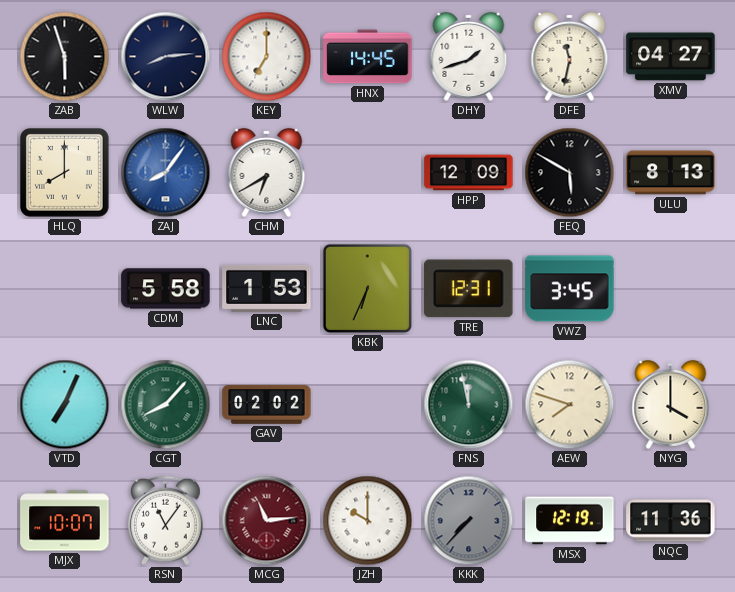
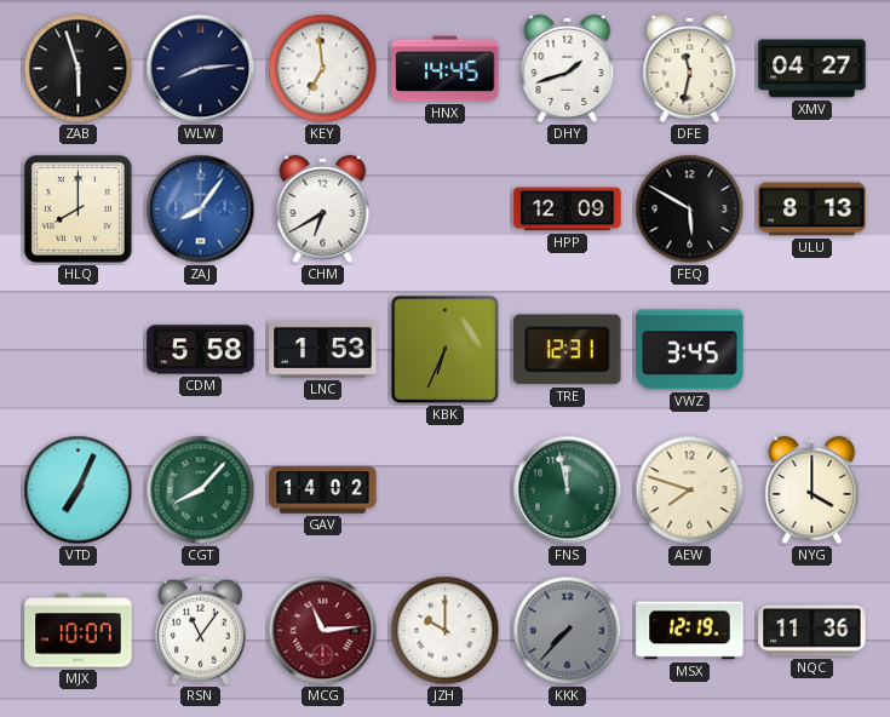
KEY: 7:00 -> 6:59 (323, 69)
GAV: 02:02 -> 14:02 (323, 489)
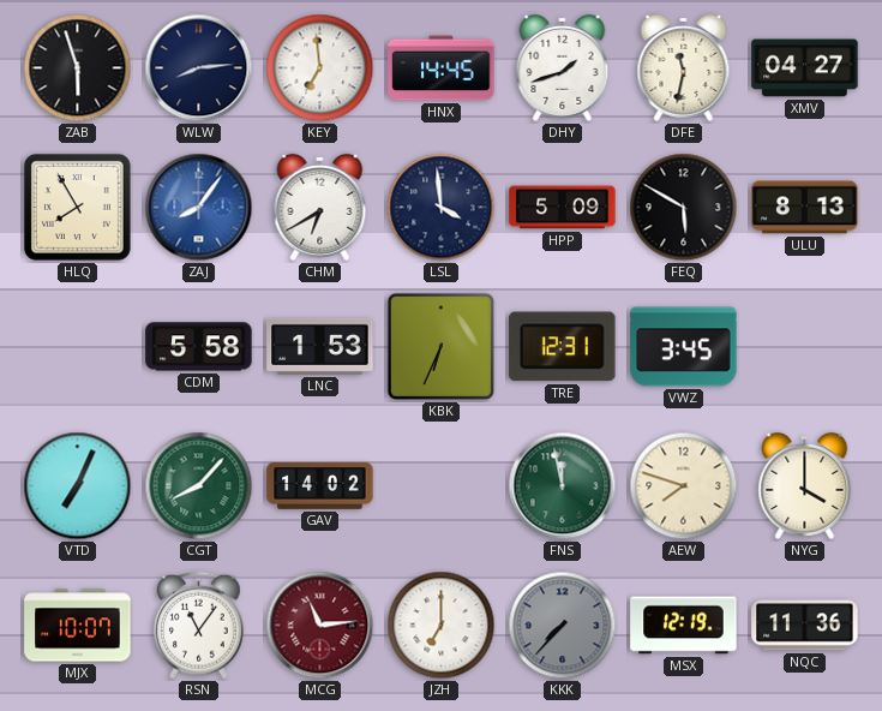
HLQ: 8:00 -> 7:55 (77, 207)
LSL: none -> 3:59 (442, 208)
HPP: 12:09 -> 5:09 (563, 208)
JZH: 10:00 -> 7:00 (442, 626)
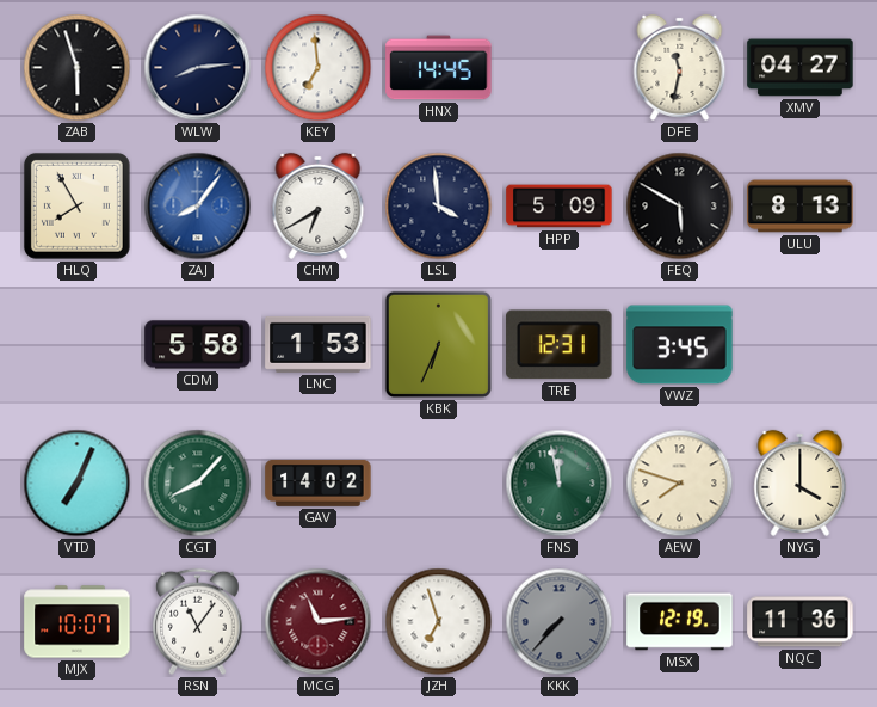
DHY: 1:42 -> none (563, 67)
JZH: 7:00 -> 6:57 (439, 622)
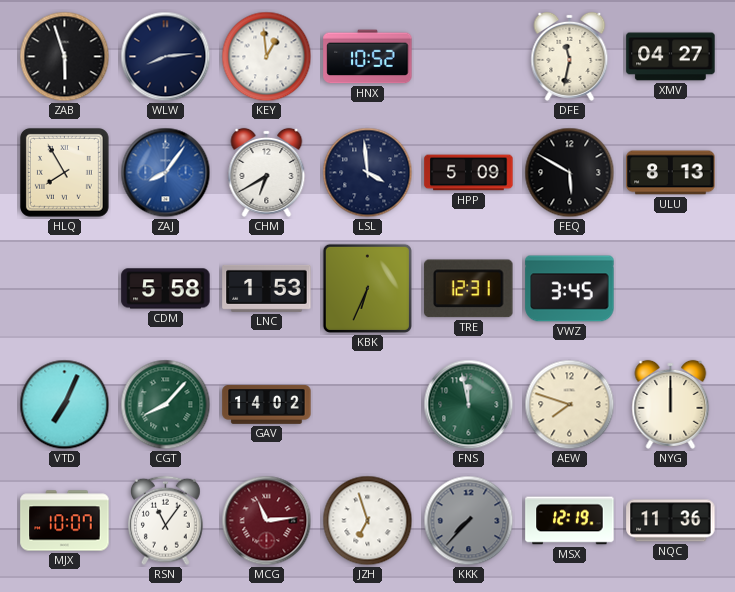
KEY: 6:59 -> 12:59 (267, 57)
HNX: 14:45 -> 10:52 (368, 57)
NYG: 4:00 -> 12:00 (671, 404)
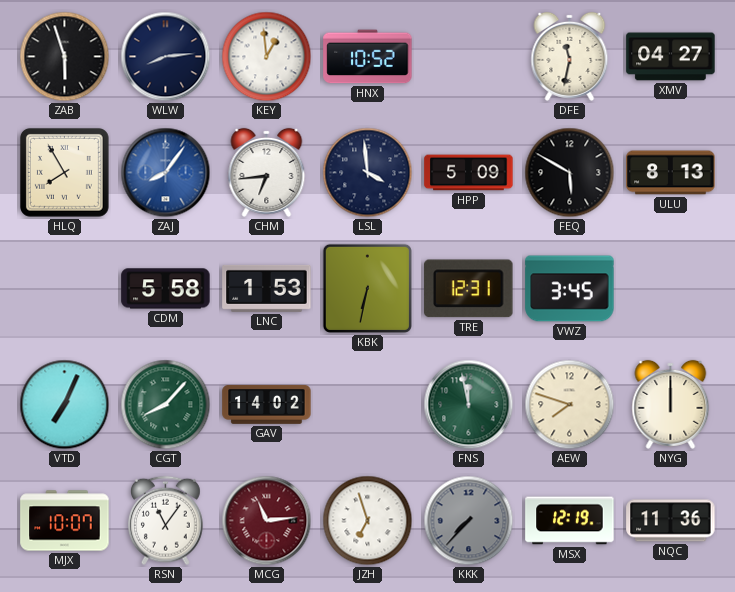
CHM: 6:40 -> 6:44 (267, 172)
KBK: 6:34 -> 6:32 (367, 288)
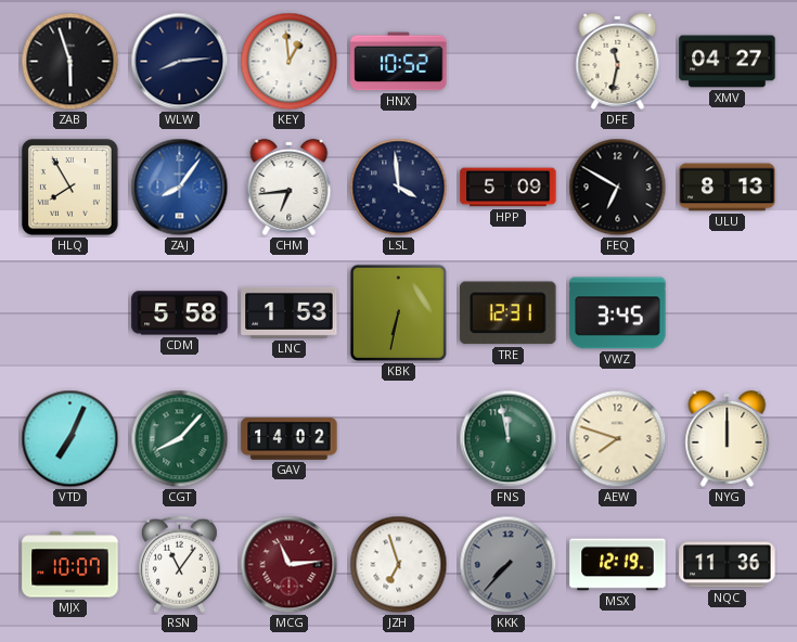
FEQ: 5:50 -> 6:50 (618, 188)
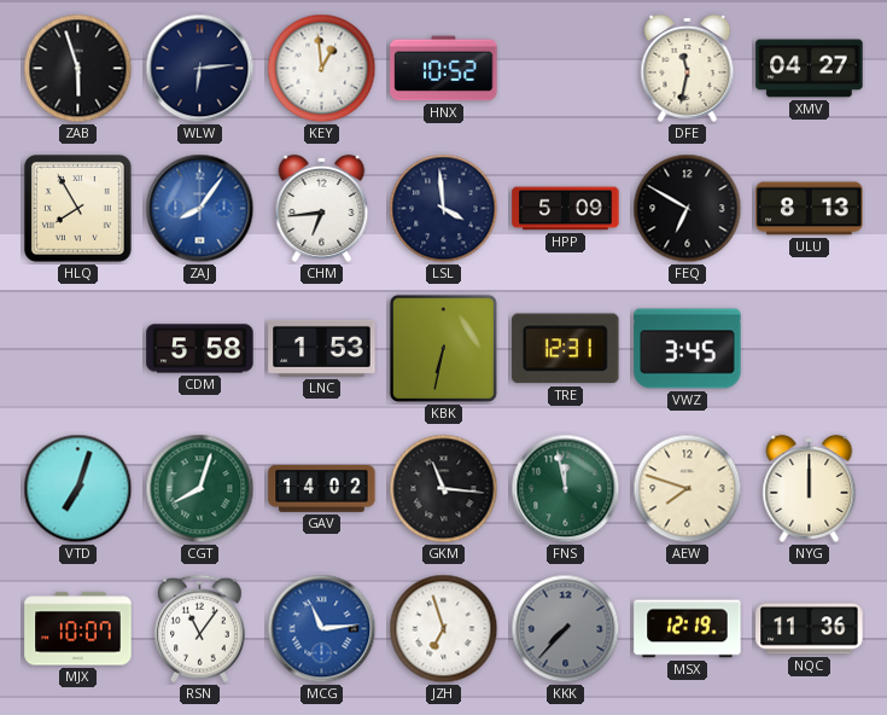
WLW: 8:14 -> 6:14 (200, 69)
VTD: 7:04 -> 7:03 (78, 489)
CGT: 8:07 -> 8:03 (200, 489)
GKM: none -> 11:16 (444, 489)
MCG dial: burgundy -> blue (322, 629)
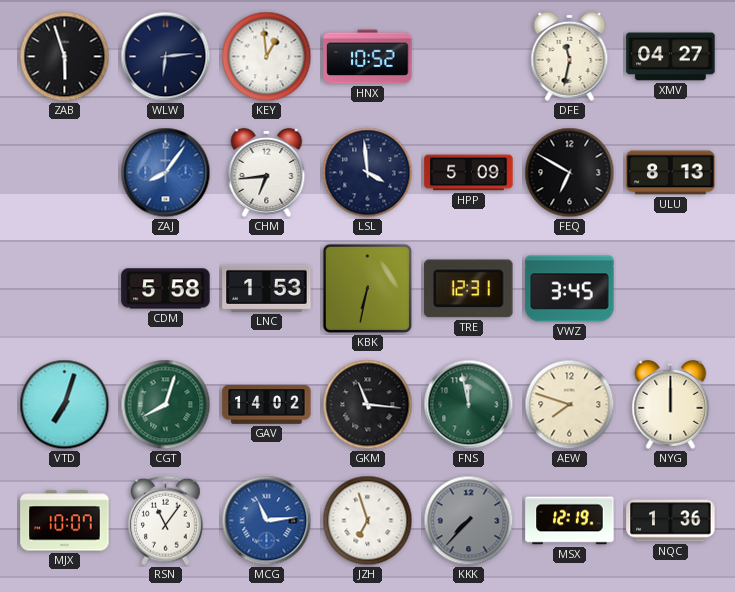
HLQ: 7:55 -> none (77, 208)
NQC: 11:36 -> 1:36 (671, 521)
